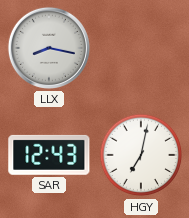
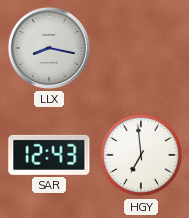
HGY: 7:02 -> 6:59 (141, 155)
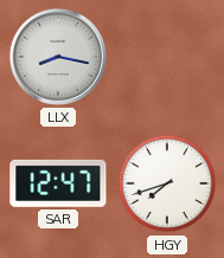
SAR: 12:43 -> 12:47 (58, 183)
HGY: 6:59 -> 7:42 (167, 183)
